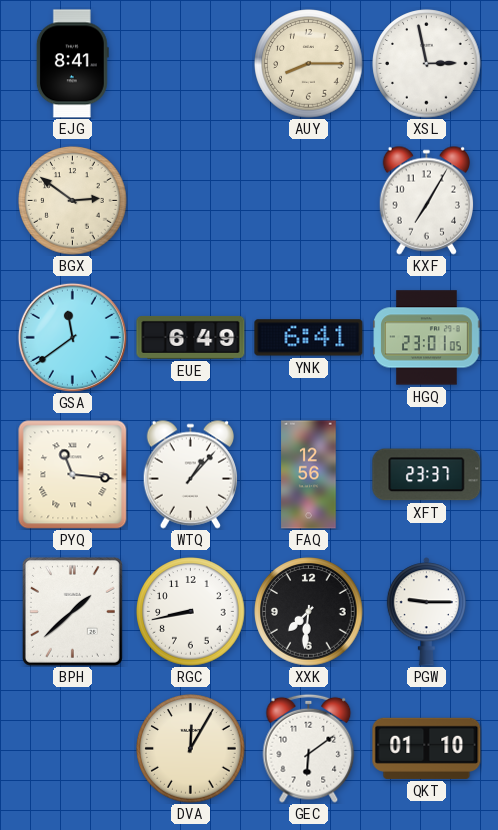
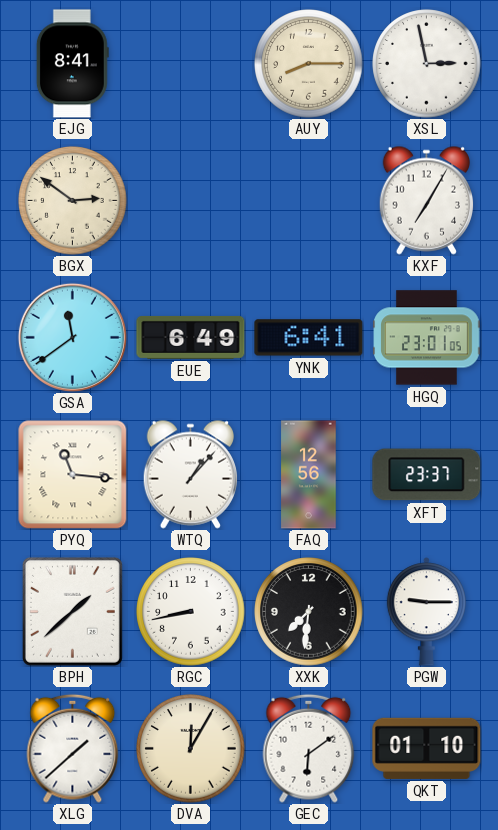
XLG: none -> 1:38 (73, 748)
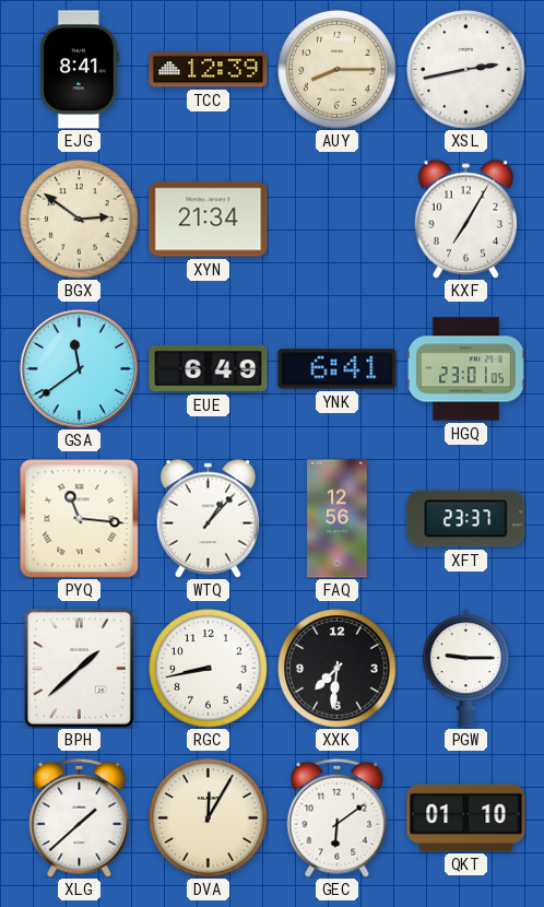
TCC: none -> 12:39 (209, 70)
XSL: 2:58 -> 2:43 (466, 70)
XYN: none -> 21:34 (209, 220)
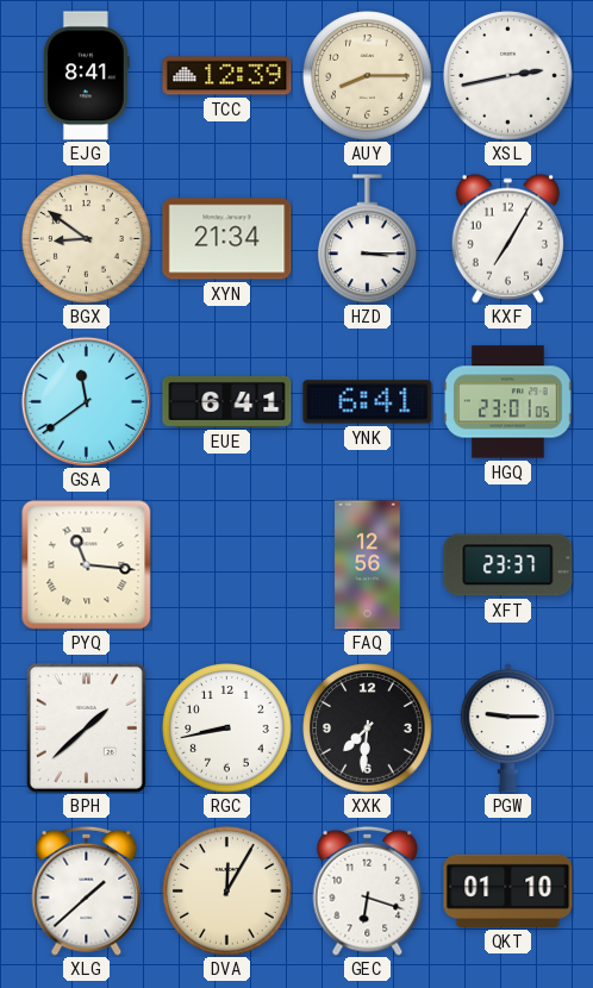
BGX: 2:51 -> 8:51 (87, 239)
HZD: none -> 3:15 (368, 239)
EUE: 6:49 -> 6:41 (227, 401)
WTQ: 1:07 -> none (208, 518)
GEC: 6:09 -> 6:18 (368, 890)
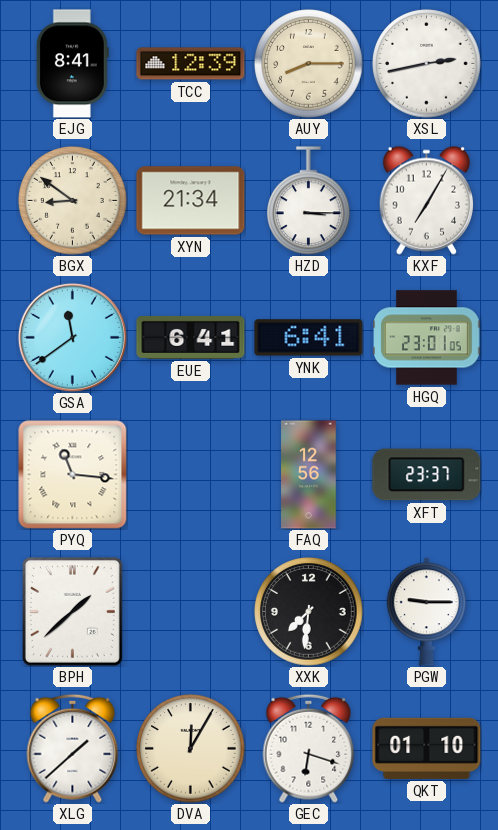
RGC: 8:43 -> none (227, 729)
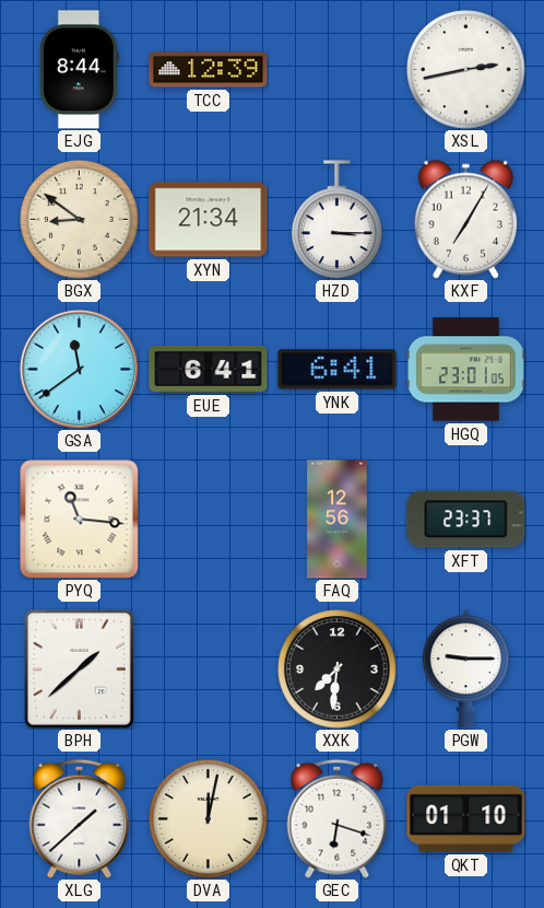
EJG: 8:41 -> 8:44 (79, 70)
AUY: 8:15 -> none (309, 64)
DVA: 12:05 -> 12:02 (209, 819)
